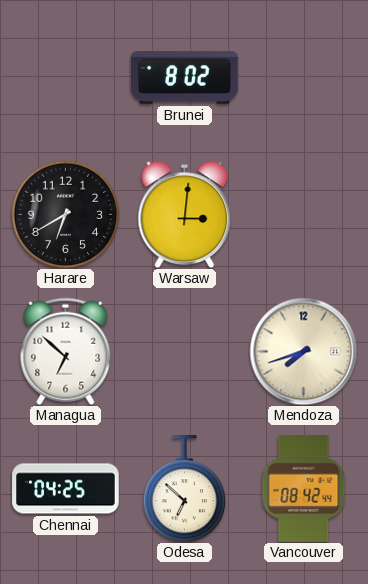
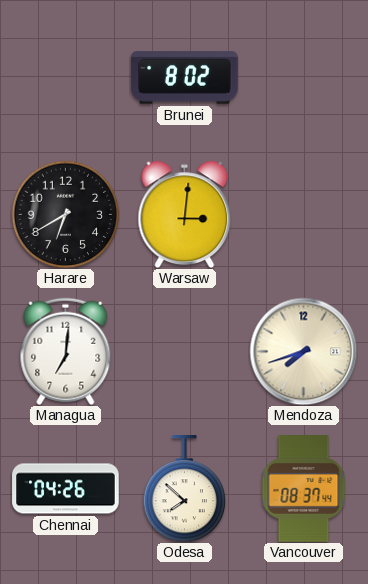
Managua: 6:52 -> 7:01 (66, 351)
Chennai: 04:25 -> 04:26 (66, 489)
Odesa: 6:52 -> 7:52 (185, 489)
Vancouver: 08:42 -> 08:37 (304, 489)
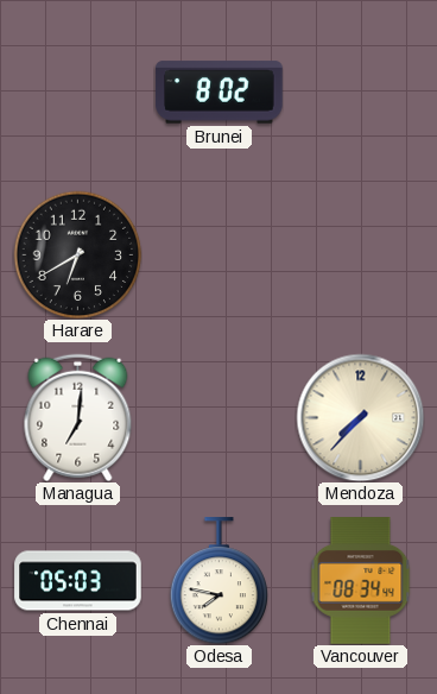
Warsaw: 3:01 -> none (185, 214)
Mendoza: 7:42 -> 7:37 (360, 417)
Chennai: 04:26 -> 05:03 (78, 581)
Odesa: 7:52 -> 7:47 (220, 581)
Vancouver: 08:37 -> 08:34 (361, 581)
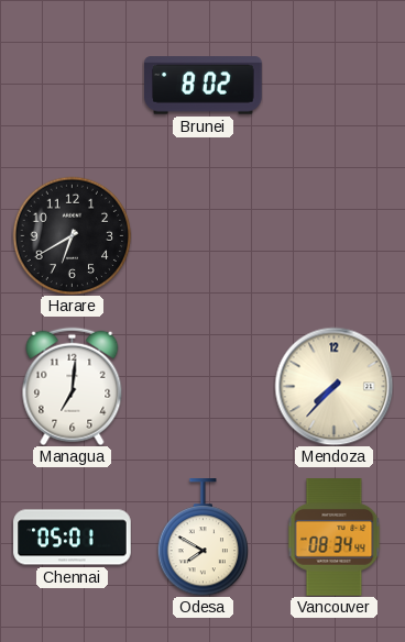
Chennai: 05:03 -> 05:01 (73, 538)
Odesa: 7:47 -> 7:50 (204, 538)
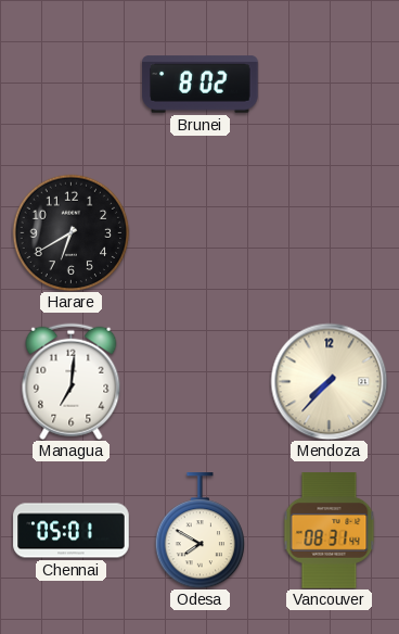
Vancouver: 08:34 -> 08:31 (330, 531)
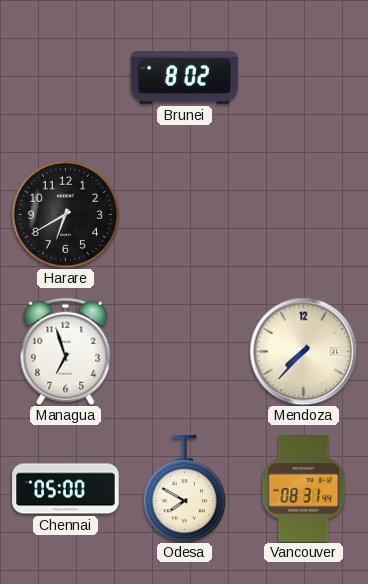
Managua: 7:01 -> 6:57 (66, 351)
Chennai: 05:01 -> 05:00 (66, 489)
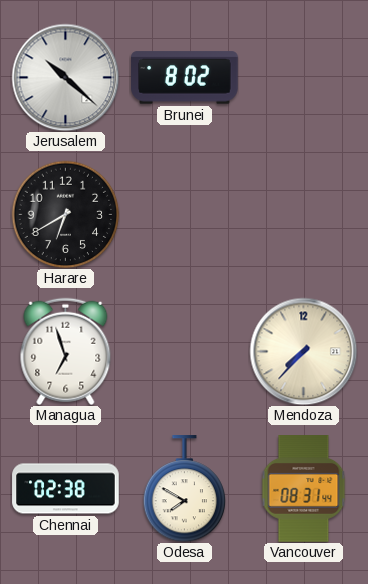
Jerusalem: none -> 10:22 (65, 77)
Chennai: 05:00 -> 02:38 (66, 489)
